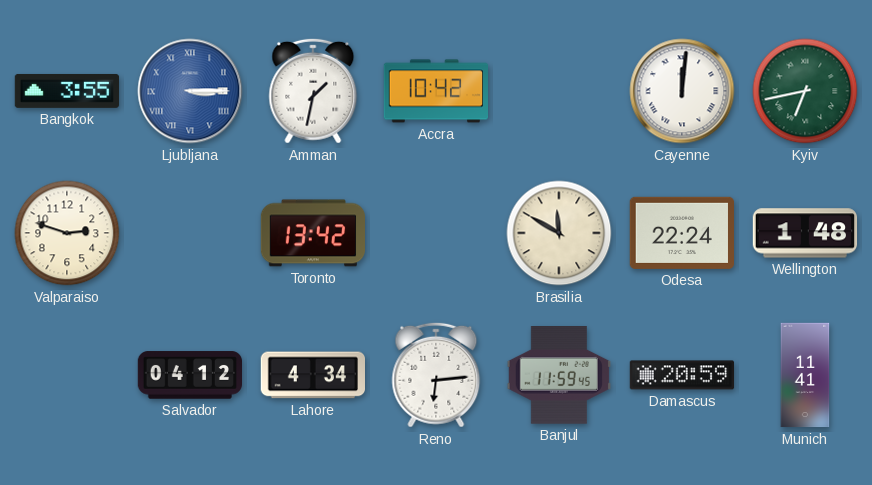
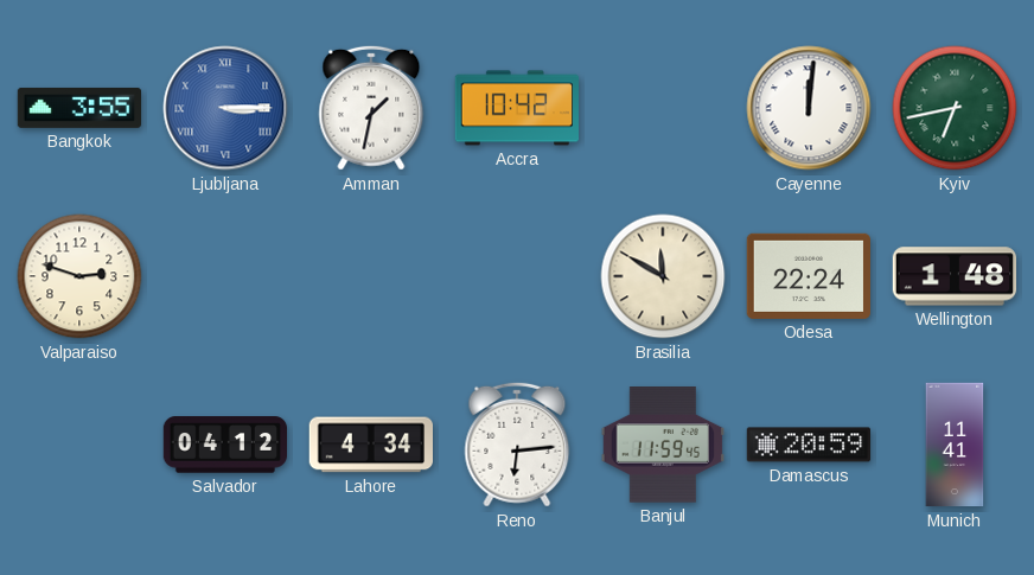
Toronto: 13:42 -> none (312, 233)
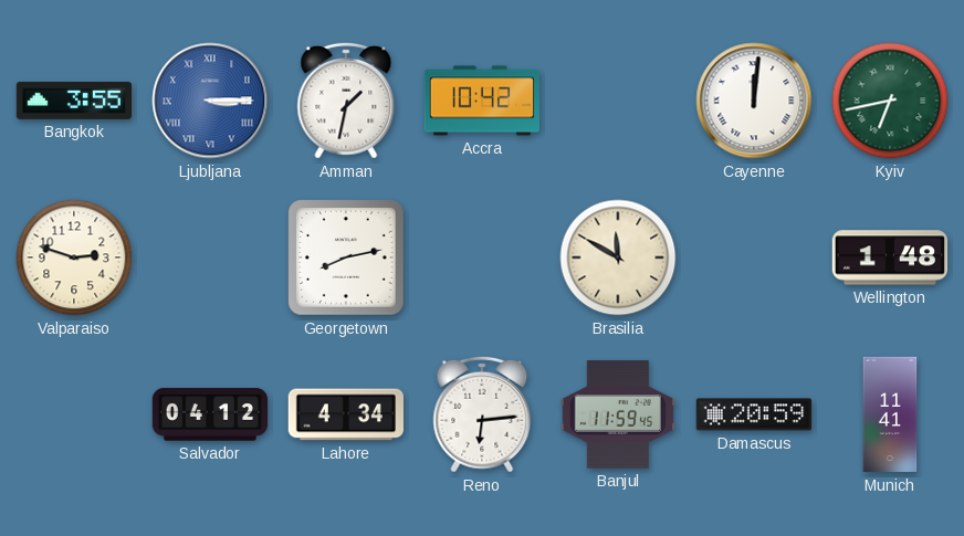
Georgetown: none -> 8:13 (346, 258)
Odesa: 22:24 -> none (808, 276)
